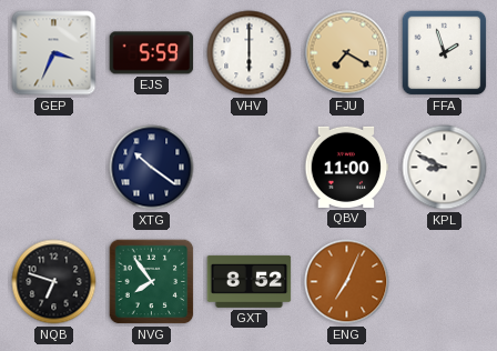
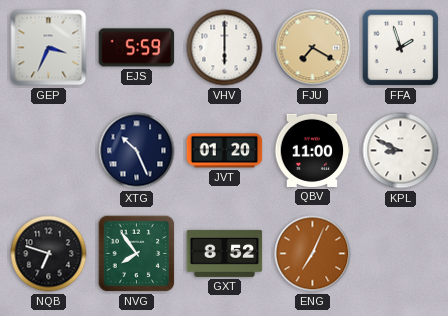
XTG: 10:21 -> 10:26 (137, 151)
JVT: none -> 01:20 (225, 151)
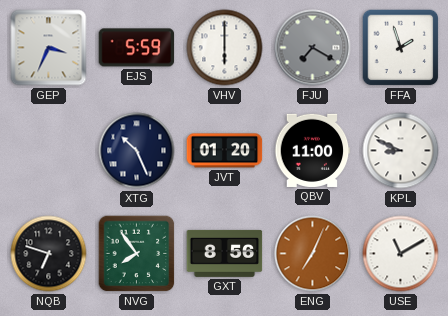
FJU dial: champagne -> grey (313, 48)
GXT: 8:52 -> 8:56 (225, 253)
USE: none -> 11:10 (401, 254)
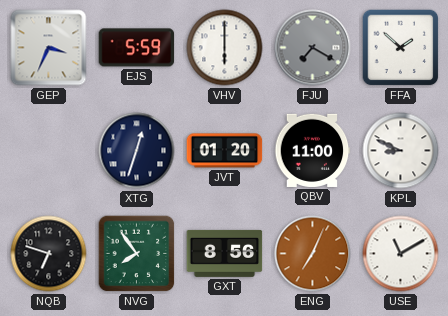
FFA: 1:57 -> 1:52 (401, 48)
XTG: 10:26 -> 12:33 (137, 151)
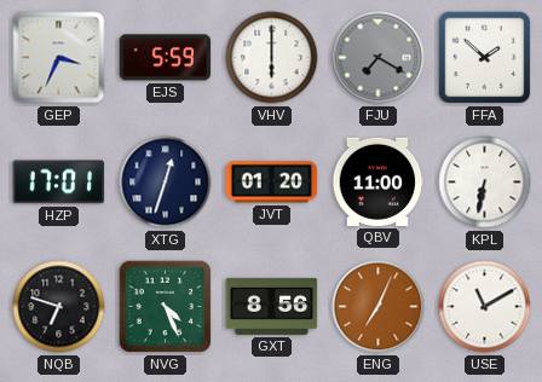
HZP: none -> 17:01 (59, 183)
KPL: 8:49 -> 6:32 (485, 183)
NVG: 7:54 -> 4:26 (166, 307)
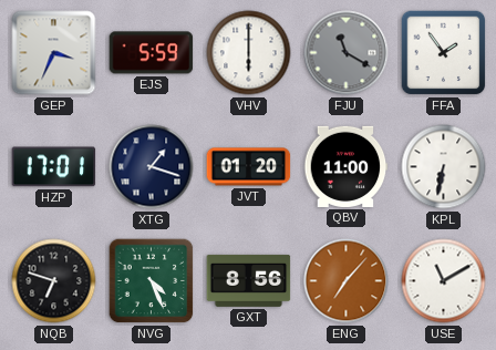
FJU: 7:20 -> 11:20 (347, 53)
FFA: 1:52 -> 1:54 (444, 53)
XTG: 12:33 -> 1:18 (152, 167)
ENG: 7:04 -> 7:07 (347, 281)
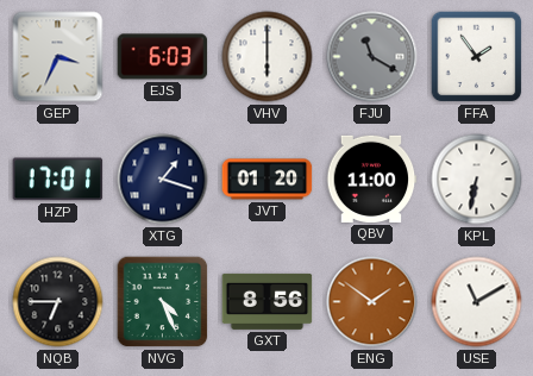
EJS: 5:59 -> 6:03 (163, 57)
NQB: 6:48 -> 6:45 (58, 302)
ENG: 7:07 -> 1:51 (372, 302)
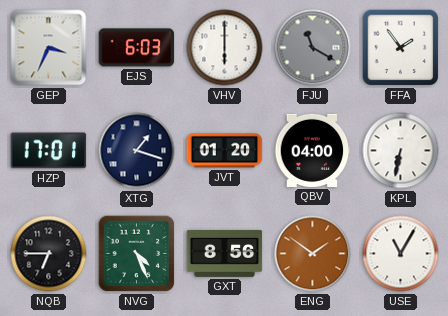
QBV: 11:00 -> 04:00 (313, 150)
USE: 11:10 -> 11:05 (401, 254)
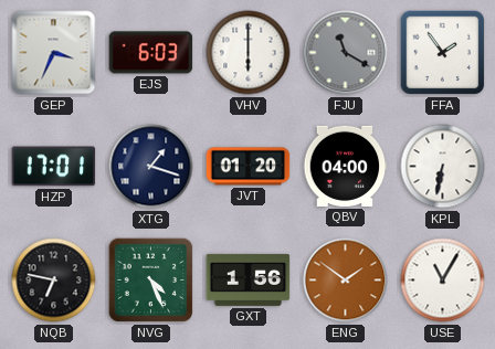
NQB: 6:45 -> 6:47 (54, 281)
GXT: 8:56 -> 1:56 (249, 279)
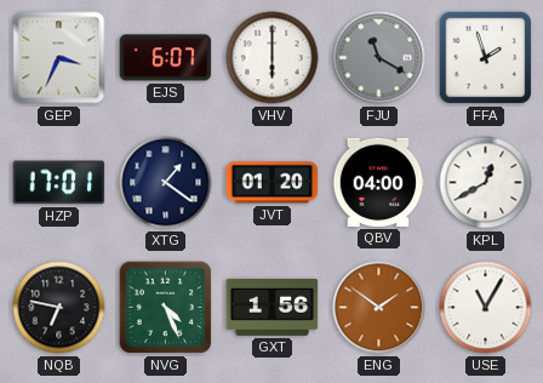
EJS: 6:03 -> 6:07 (166, 58)
FFA: 1:54 -> 1:57 (486, 58)
XTG: 1:18 -> 1:21 (166, 183)
KPL: 6:32 -> 12:40 (486, 183)
